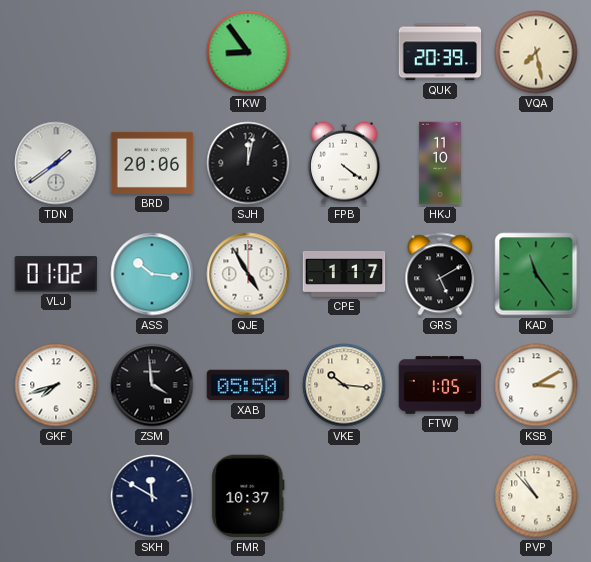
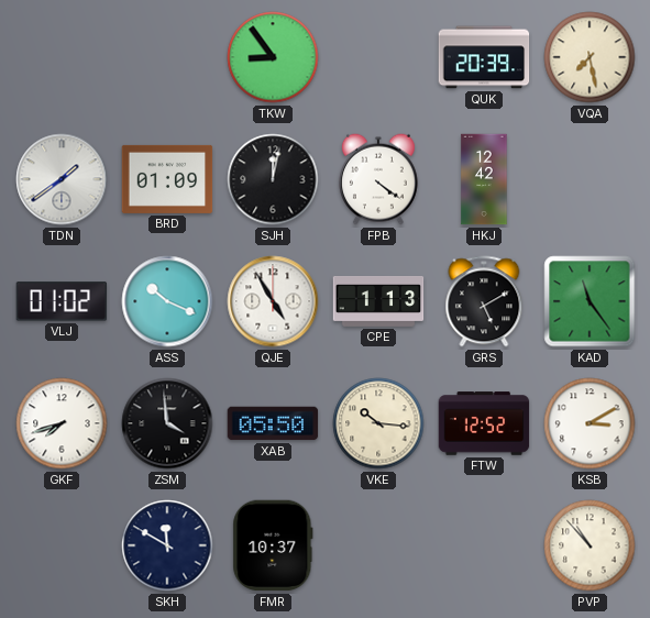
BRD: 20:06 -> 01:09 (167, 179)
HKJ: 11:10 -> 12:42 (484, 179)
ASS: 10:16 -> 10:19 (167, 301)
CPE: 1:17 -> 1:13 (378, 301)
FTW: 1:05 -> 12:52 (484, 423)
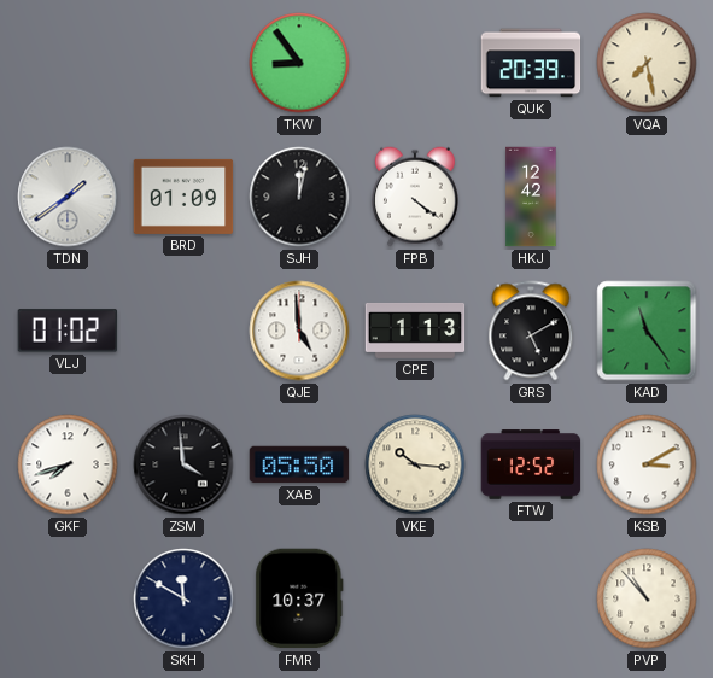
ASS: 10:19 -> none (167, 301)
QJE: 4:55 -> 4:59 (299, 331)
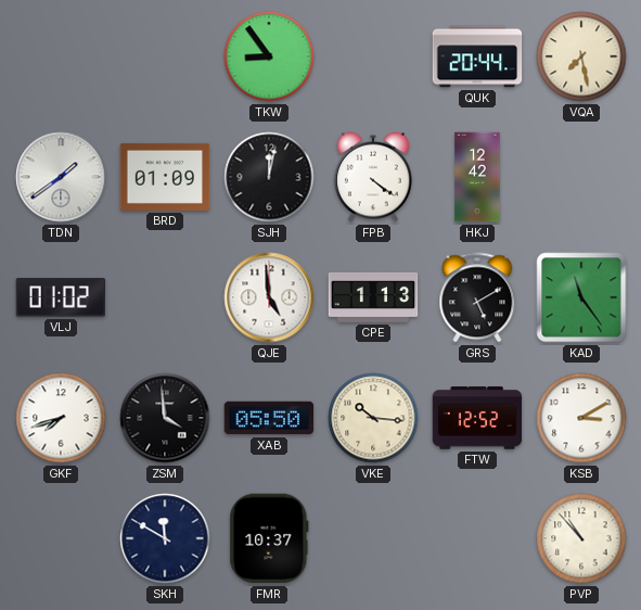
QUK: 20:39 -> 20:44 (477, 56)
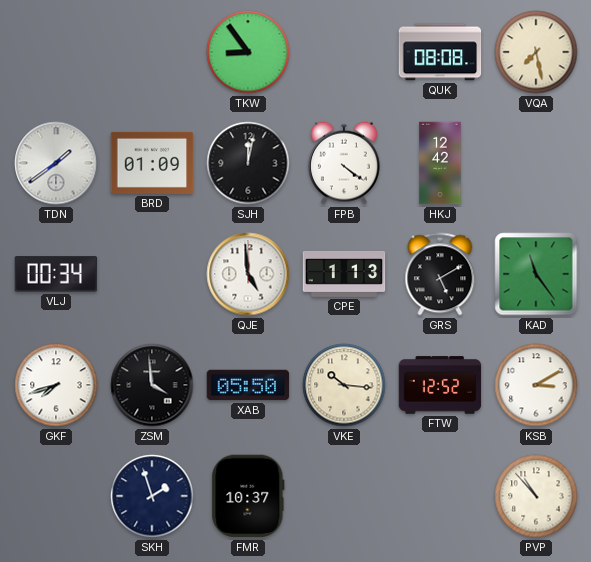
QUK: 20:44 -> 08:08 (440, 52)
VLJ: 01:02 -> 00:34 (56, 274)
SKH: 11:50 -> 1:57 (152, 496)
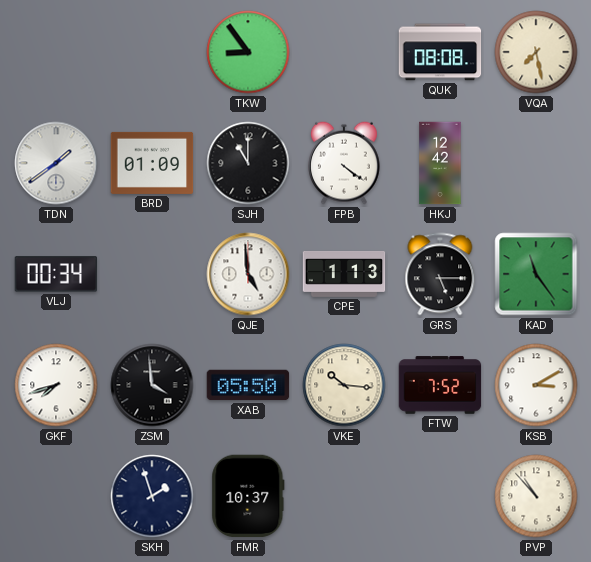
SJH: 12:02 -> 11:00 (248, 163)
GRS: 5:10 -> 5:15 (440, 274)
FTW: 12:52 -> 7:52 (440, 385)
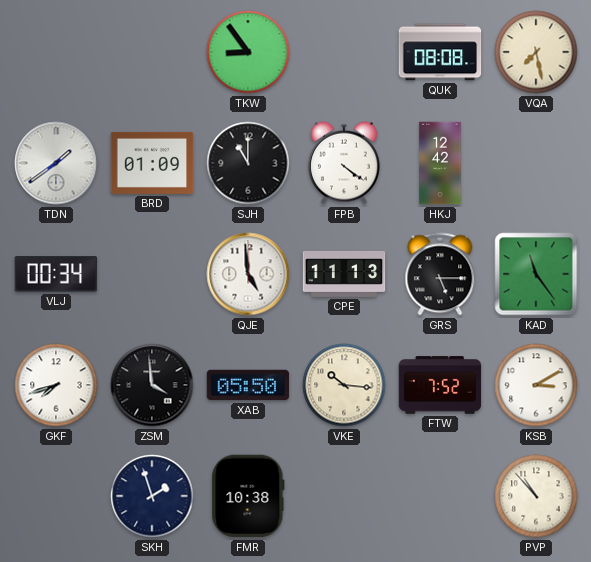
CPE: 1:13 -> 11:13 (344, 274)
FMR: 10:37 -> 10:38 (248, 496)
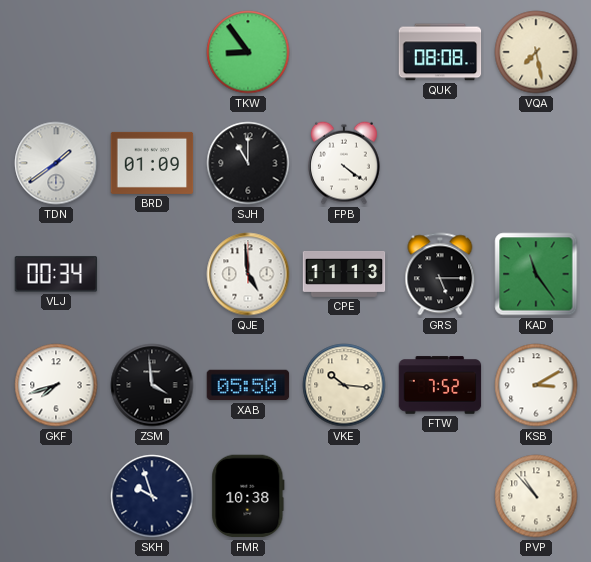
HKJ: 12:42 -> none (440, 163)
SKH: 1:57 -> 9:57 (152, 496)
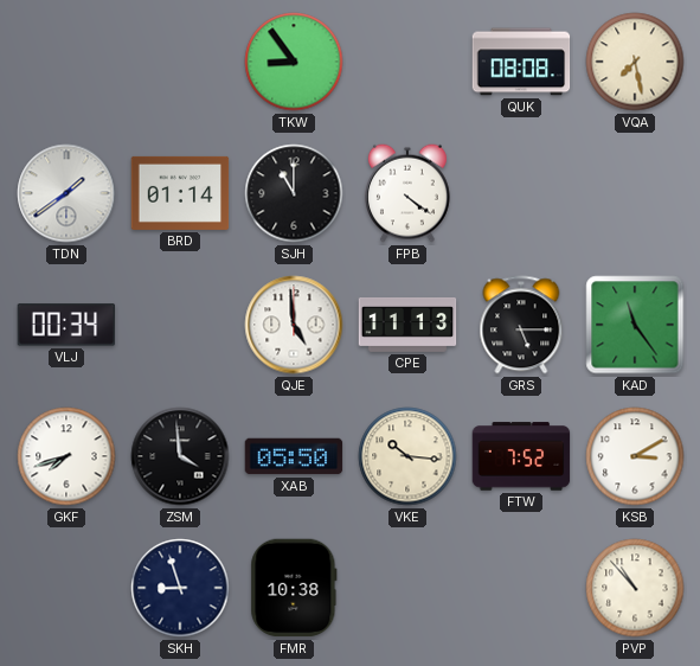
BRD: 01:09 -> 01:14 (180, 193)
SKH: 9:57 -> 8:57 (180, 588)
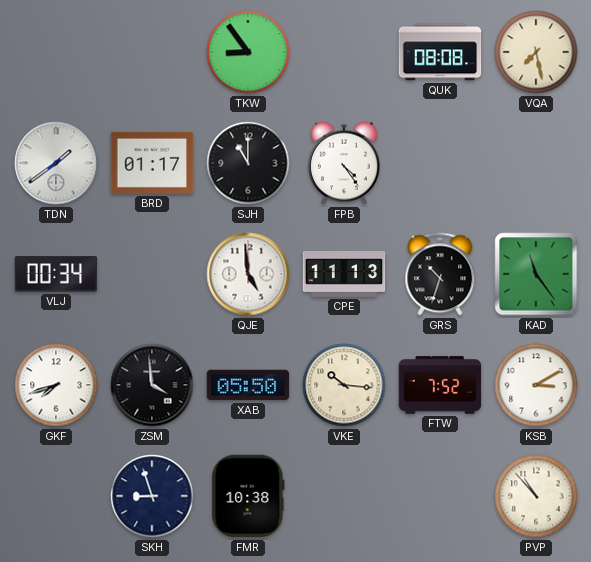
BRD: 01:14 -> 01:17 (152, 163)
FPB: 4:21 -> 4:24 (344, 163)
GRS: 5:15 -> 10:33 (440, 274)
